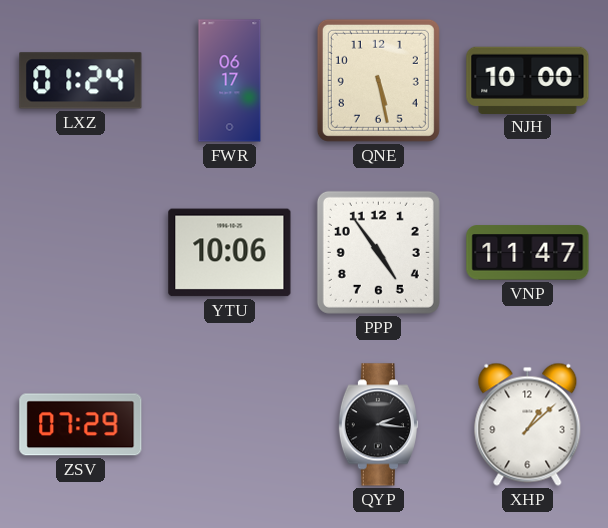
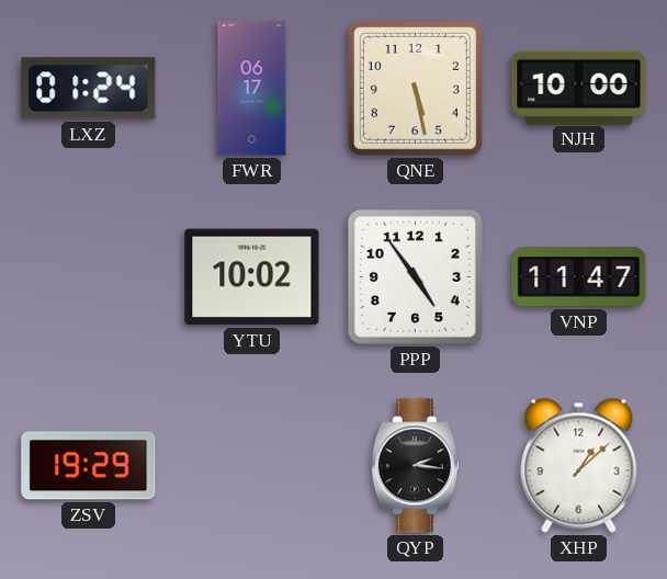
YTU: 10:06 -> 10:02 (252, 277)
ZSV: 07:29 -> 19:29 (89, 466)
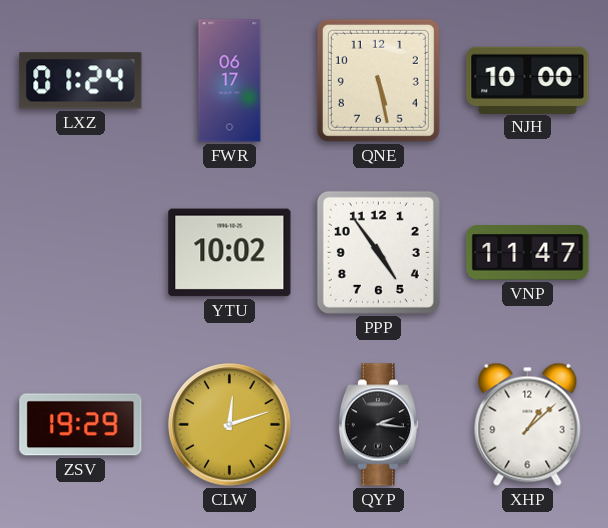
CLW: none -> 12:12 (230, 425)
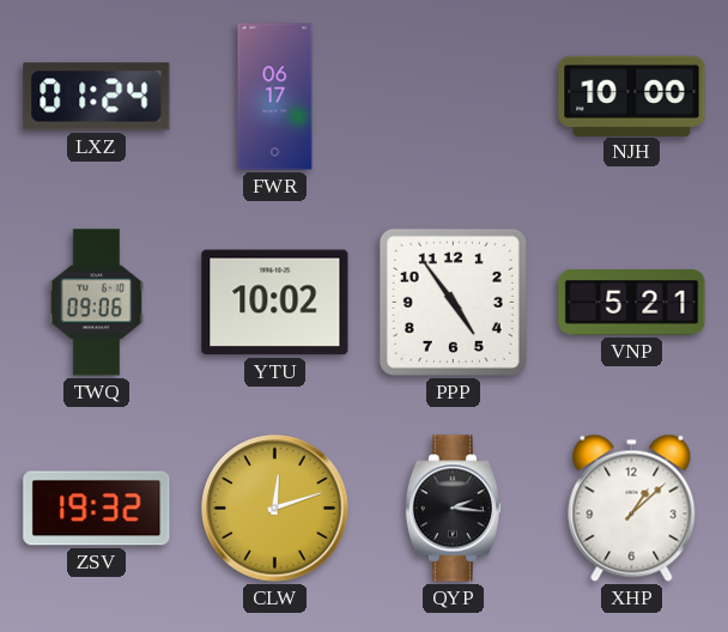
QNE: 5:28 -> none (378, 80)
TWQ: none -> 09:06 (97, 303)
VNP: 11:47 -> 5:21 (632, 303)
ZSV: 19:29 -> 19:32 (97, 509)
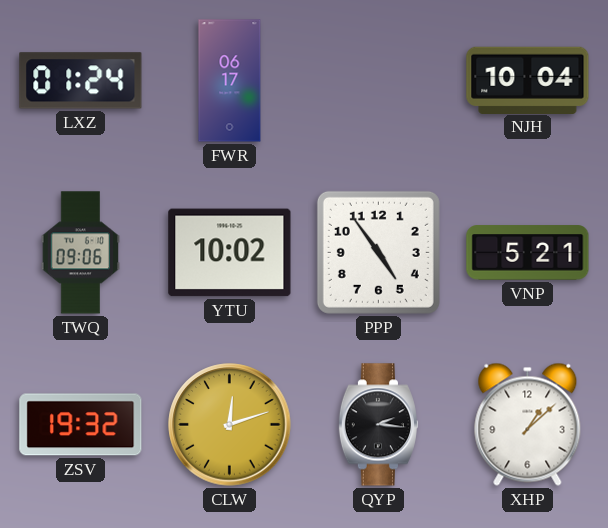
NJH: 10:00 -> 10:04 (528, 80)
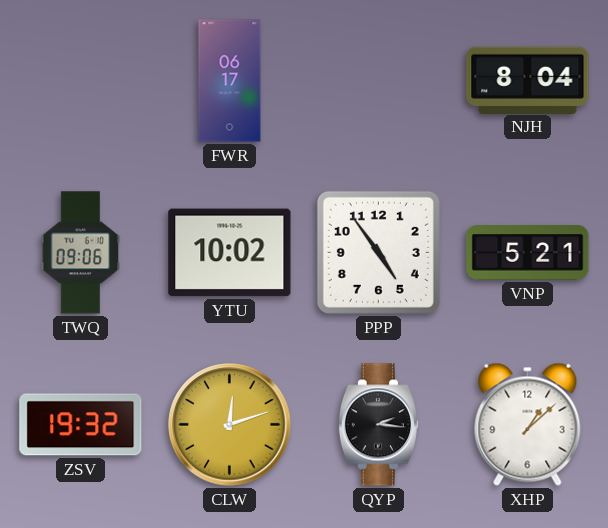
LXZ: 01:24 -> none (81, 81)
NJH: 10:04 -> 8:04 (528, 80)
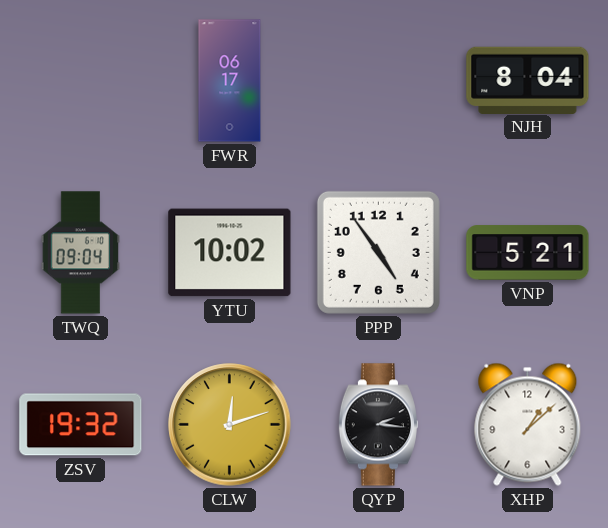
TWQ: 09:06 -> 09:04 (81, 253)
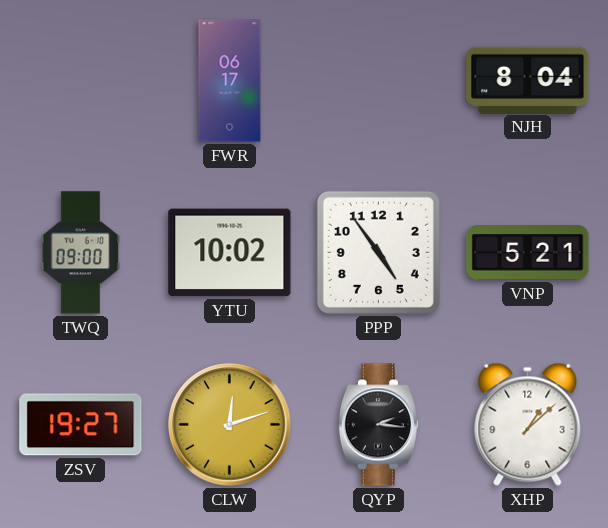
TWQ: 09:04 -> 09:00 (81, 253)
ZSV: 19:32 -> 19:27 (81, 425)
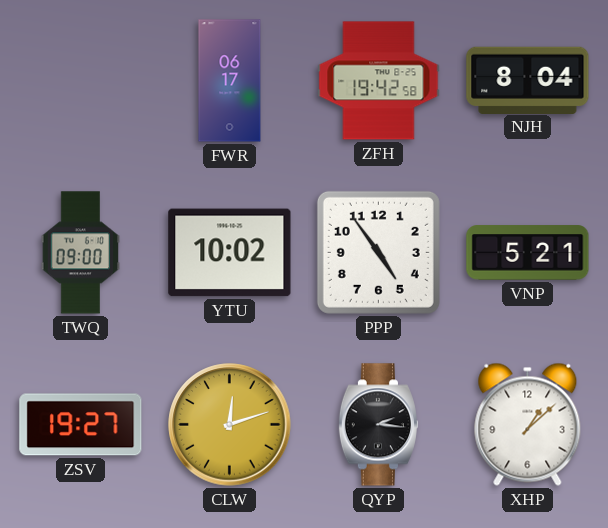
ZFH: none -> 19:42 (379, 81)
